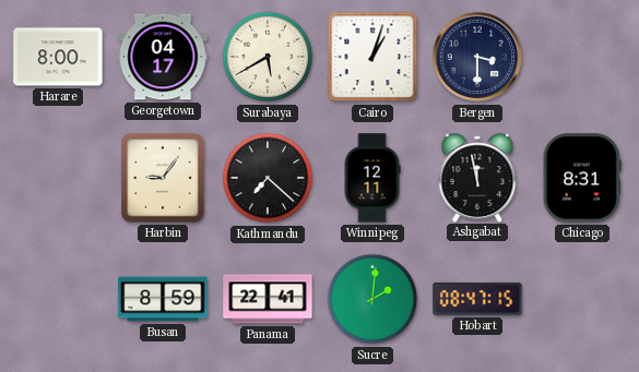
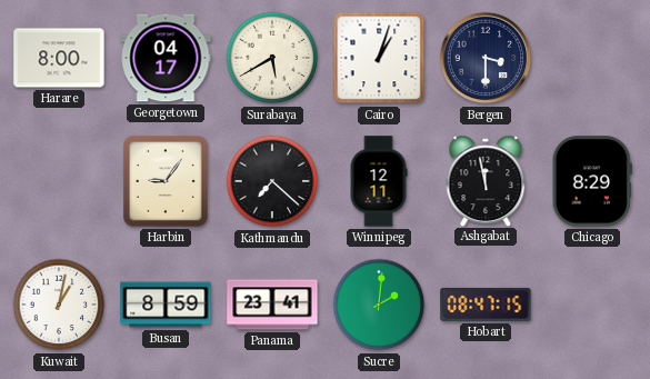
Chicago: 8:31 -> 8:29 (592, 181)
Kuwait: none -> 1:02 (59, 305)
Panama: 22:41 -> 23:41 (272, 305)
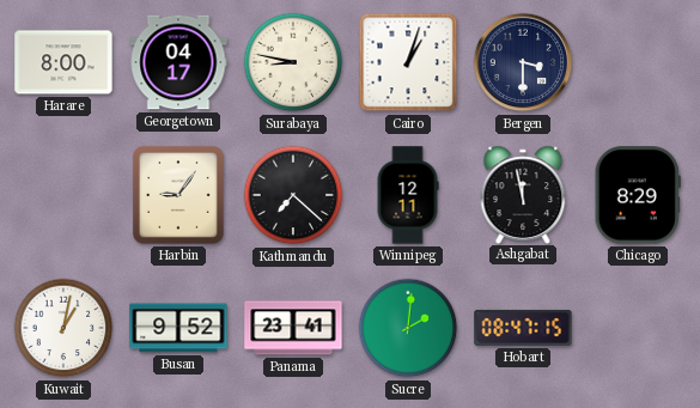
Surabaya: 5:40 -> 8:47 (293, 62)
Busan: 8:59 -> 9:52 (178, 328)
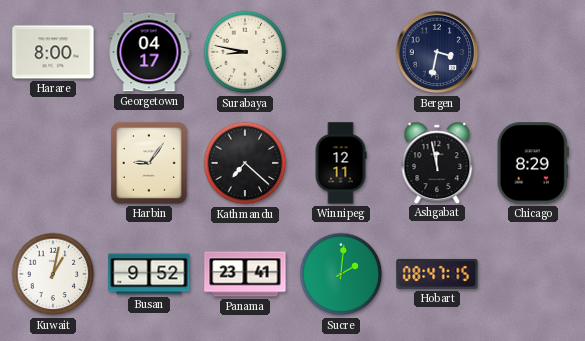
Cairo: 1:03 -> none (408, 62)
Bergen: 3:30 -> 3:32 (437, 52)
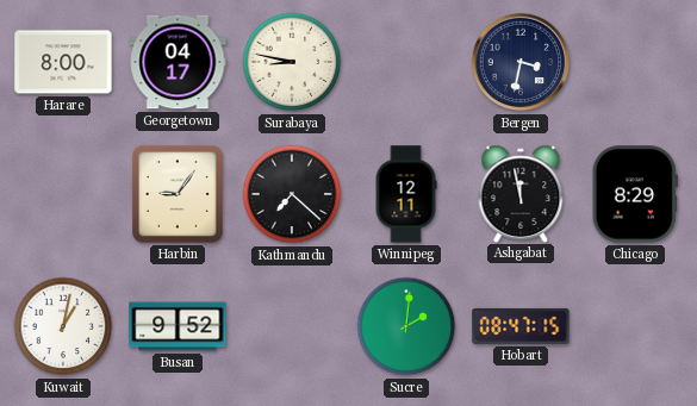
Panama: 23:41 -> none (245, 274)
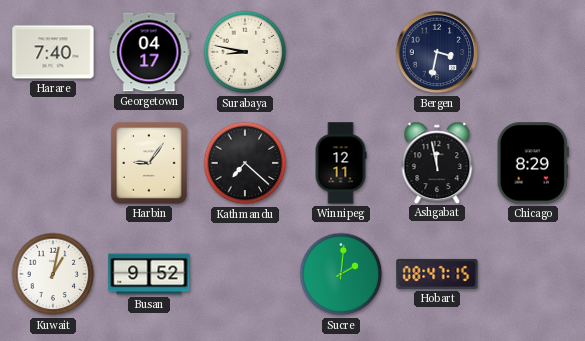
Harare: 8:00 -> 7:40 (53, 52)
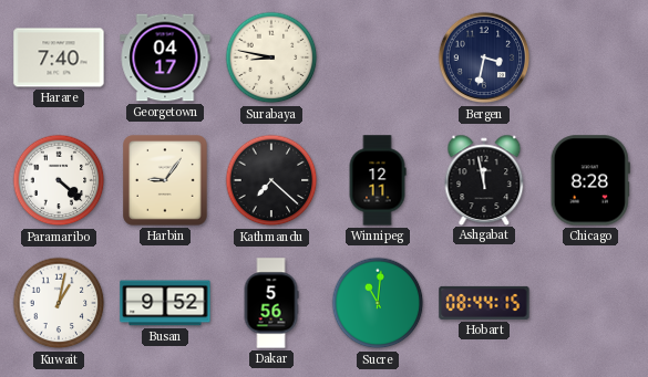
Paramaribo: none -> 4:22 (59, 180)
Chicago: 8:29 -> 8:28 (590, 180)
Dakar: none -> 5:56 (271, 303)
Sucre: 2:01 -> 11:01 (378, 303)
Hobart: 08:47 -> 08:44 (484, 303)
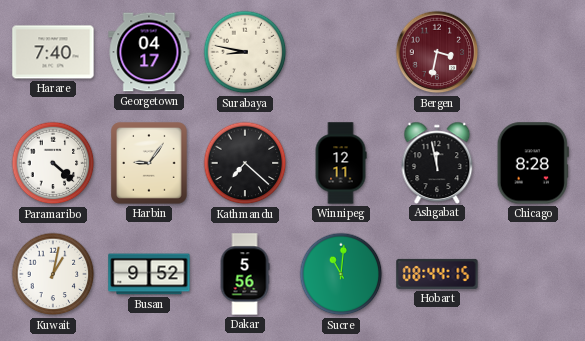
Bergen dial: navy -> burgundy (437, 52)
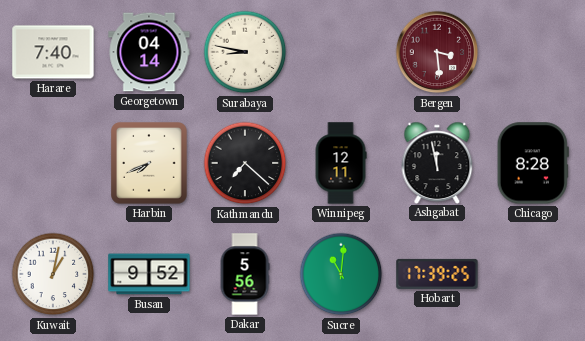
Georgetown: 04:17 -> 04:14 (149, 52)
Bergen: 3:32 -> 3:29 (437, 52)
Paramaribo: 4:22 -> none (53, 163)
Harbin: 9:06 -> 7:41 (150, 163)
Hobart: 08:44 -> 17:39 (437, 274)
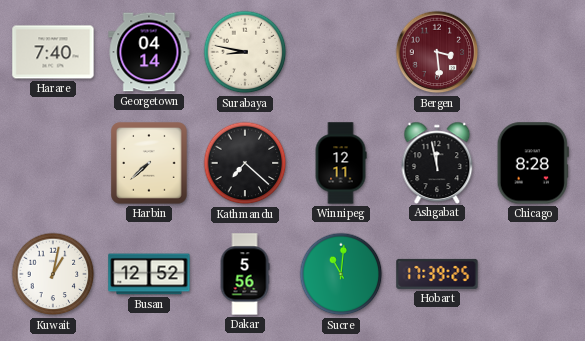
Harbin: 7:41 -> 7:38 (150, 163)
Busan: 9:52 -> 12:52 (149, 274)
